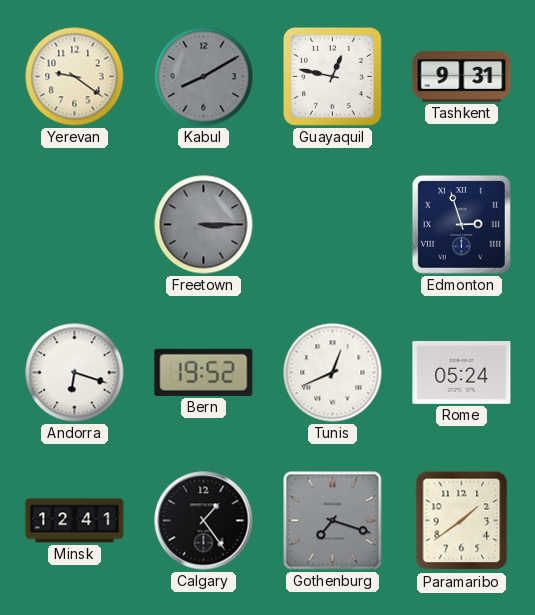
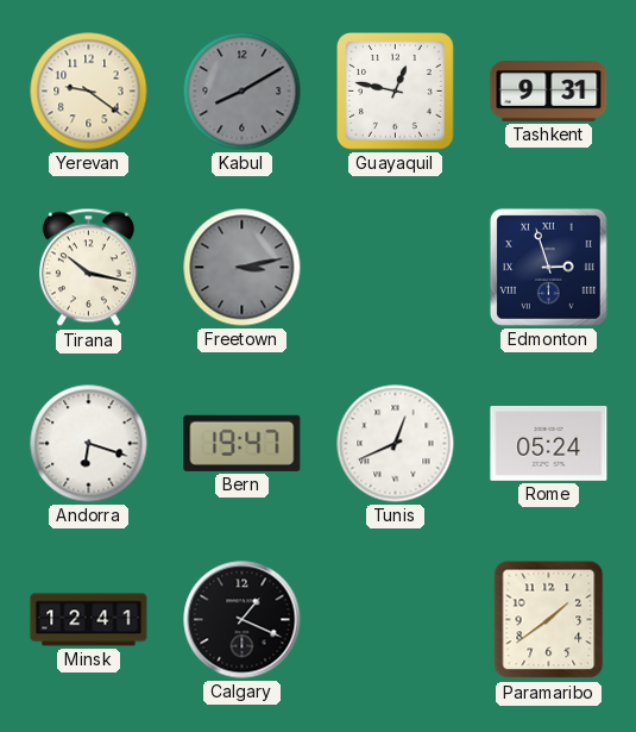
Tirana: none -> 10:17 (88, 268)
Freetown: 3:15 -> 3:13 (243, 268)
Bern: 19:52 -> 19:47 (243, 443)
Calgary: 1:24 -> 1:19 (243, 620)
Gothenburg: 7:18 -> none (333, 521)
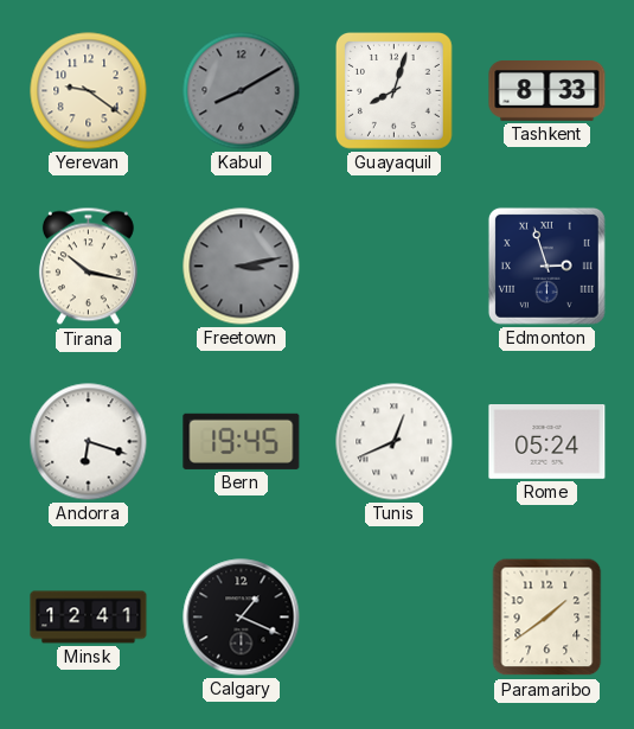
Guayaquil: 12:47 -> 8:03 (395, 91)
Tashkent: 9:31 -> 8:33 (547, 91)
Bern: 19:47 -> 19:45 (242, 441)
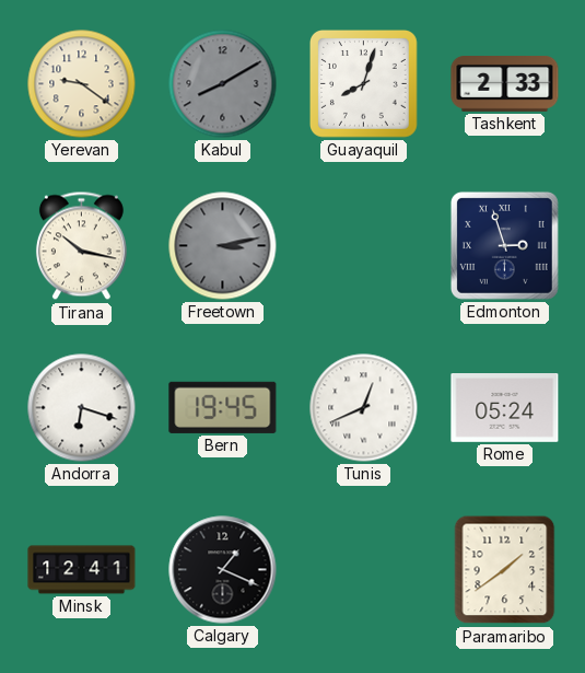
Tashkent: 8:33 -> 2:33 (505, 84)
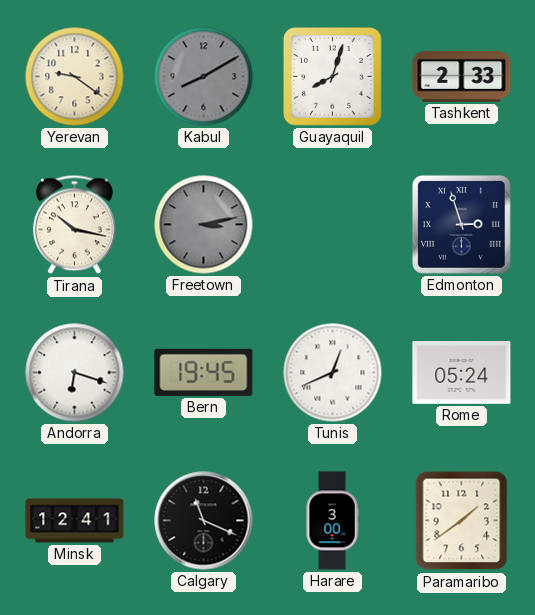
Calgary: 1:19 -> 11:19 (204, 521)
Harare: none -> 3:00 (332, 521)
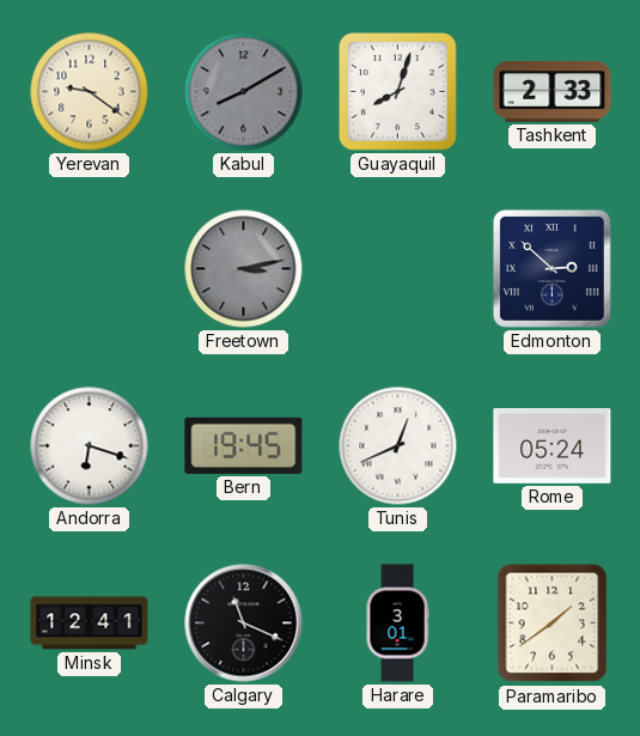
Tirana: 10:17 -> none (74, 225)
Edmonton: 2:57 -> 2:52 (551, 268)
Harare: 3:00 -> 3:01 (397, 624)
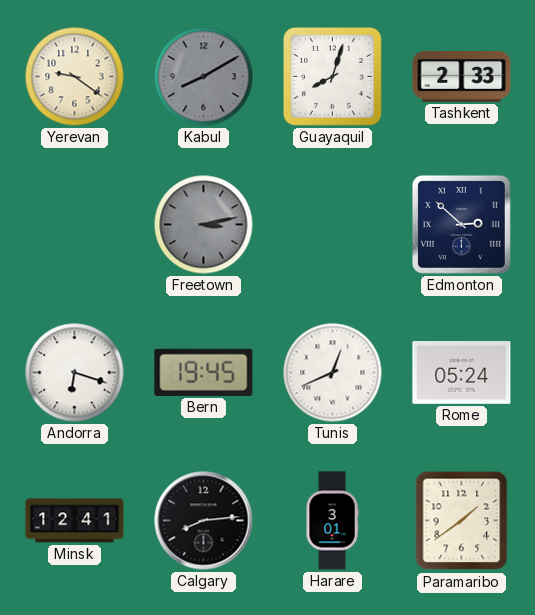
Calgary: 11:19 -> 8:14 (204, 521)
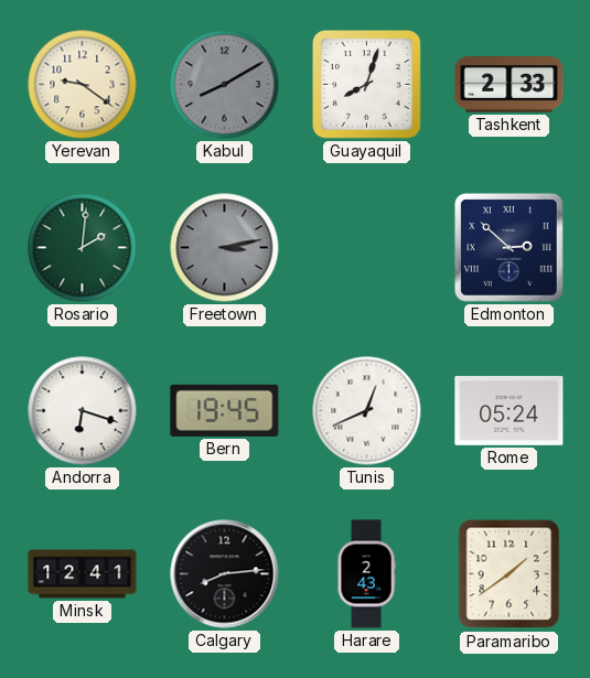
Rosario: none -> 2:01 (83, 248)
Harare: 3:01 -> 2:43 (366, 574)
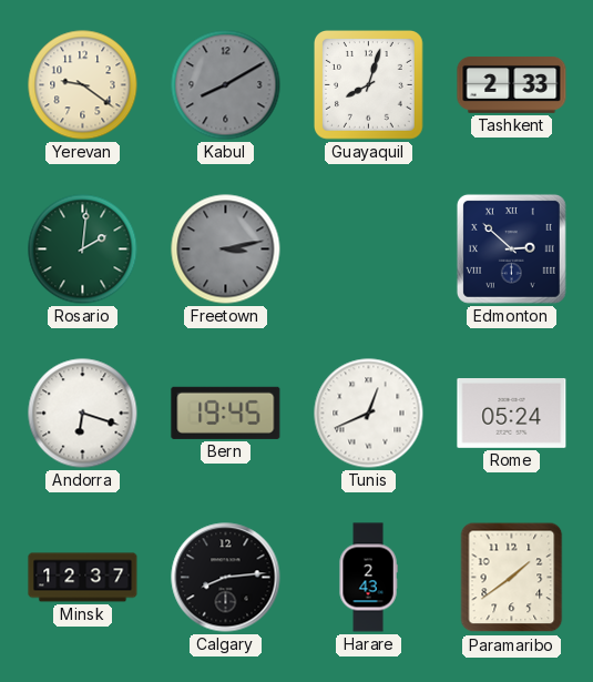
Minsk: 12:41 -> 12:37 (83, 578)
